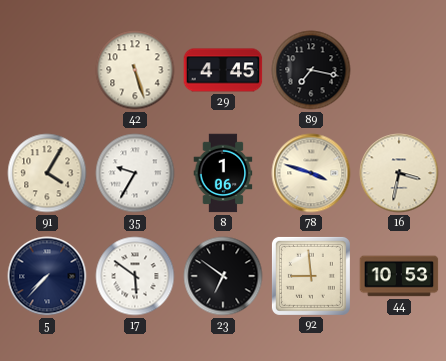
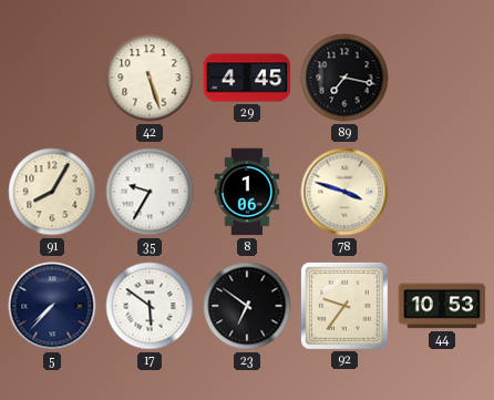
91: 4:05 -> 8:05 (52, 192)
16: 3:32 -> none (399, 173)
92: 8:59 -> 9:36 (344, 306)
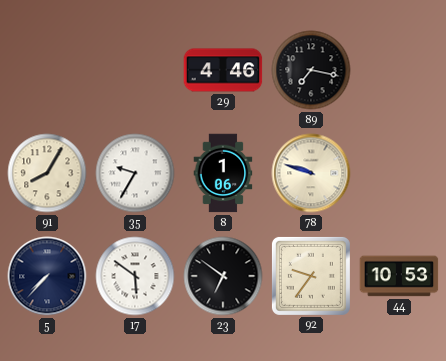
42: 5:27 -> none (150, 78)
29: 4:45 -> 4:46 (223, 70)
78: 3:48 -> 9:48 (311, 173)
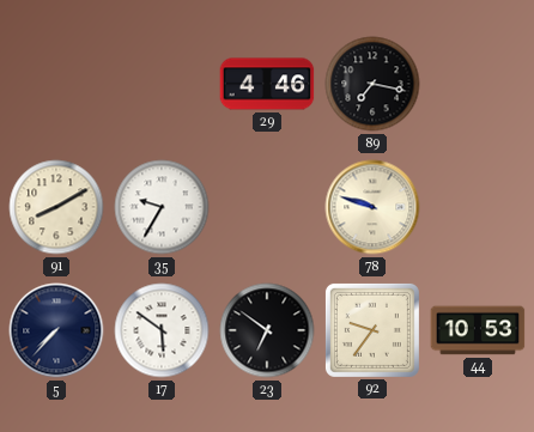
91: 8:05 -> 8:10 (56, 207)
8: 1:06 -> none (223, 173)
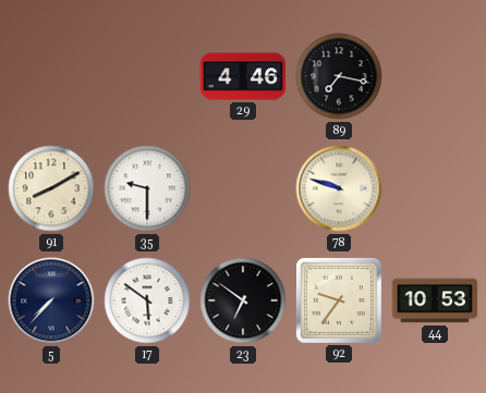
35: 9:35 -> 9:30 (147, 188)
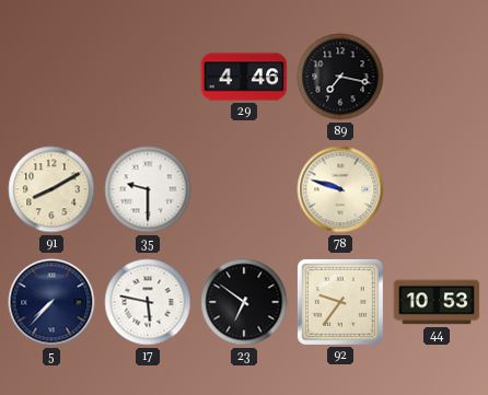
17: 5:51 -> 5:47 (148, 302)
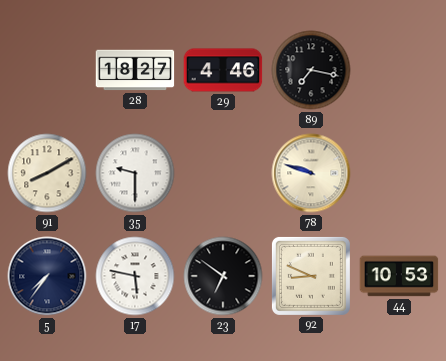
28: none -> 18:27 (135, 70)
5: 7:37 -> 7:36 (47, 276)
92: 9:36 -> 8:49 (311, 276)
